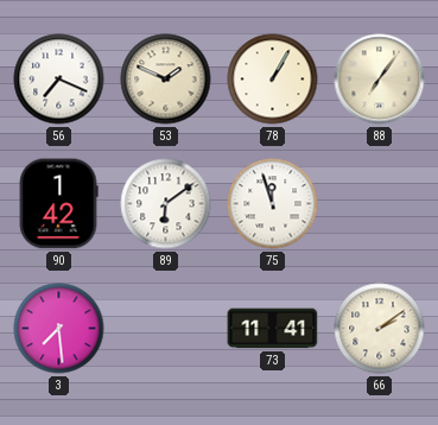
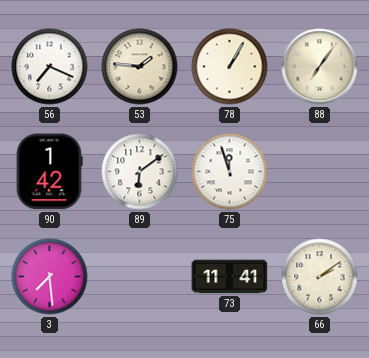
53: 1:49 -> 1:46 (140, 67)
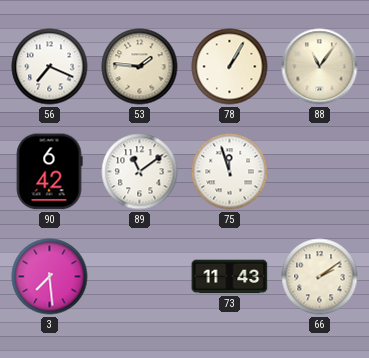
88: 7:06 -> 11:06 (320, 67)
90: 1:42 -> 6:42 (49, 172)
89: 6:09 -> 11:09 (140, 172)
73: 11:41 -> 11:43 (230, 277)
